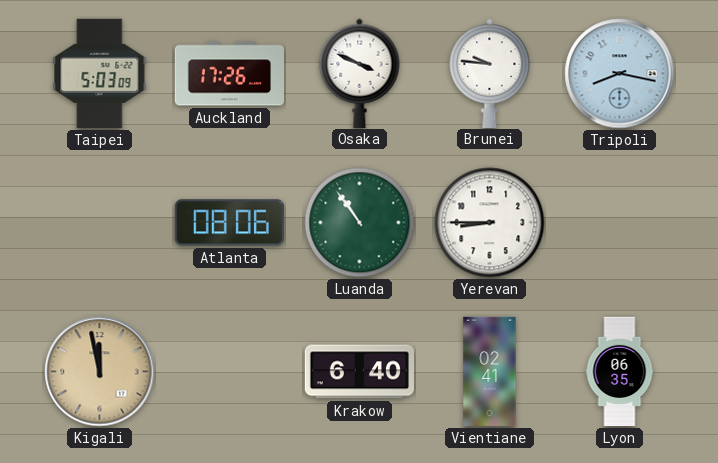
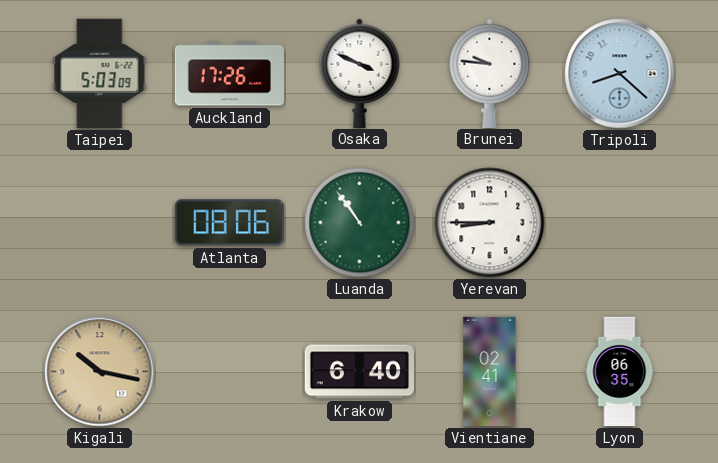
Tripoli: 8:17 -> 8:22 (620, 74)
Kigali: 11:58 -> 10:17 (100, 372)
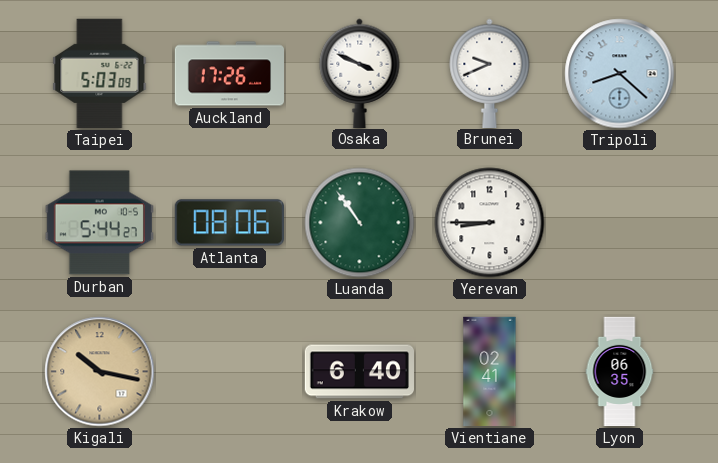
Brunei: 9:46 -> 9:41 (490, 73)
Durban: none -> 5:44 (99, 223)
